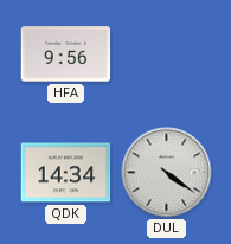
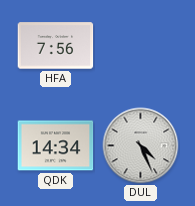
HFA: 9:56 -> 7:56 (56, 46)
DUL: 4:21 -> 4:26 (141, 146)
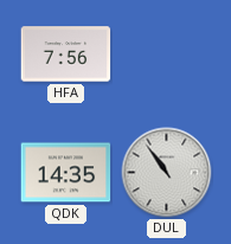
QDK: 14:34 -> 14:35 (66, 173)
DUL: 4:26 -> 10:54 (167, 173)
